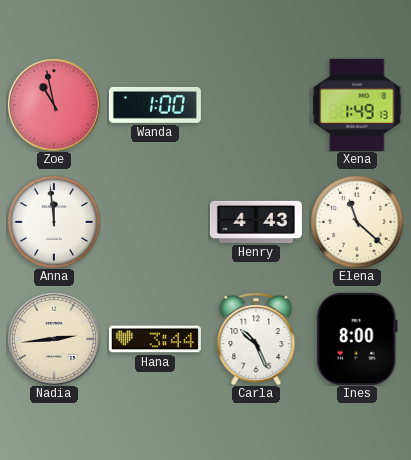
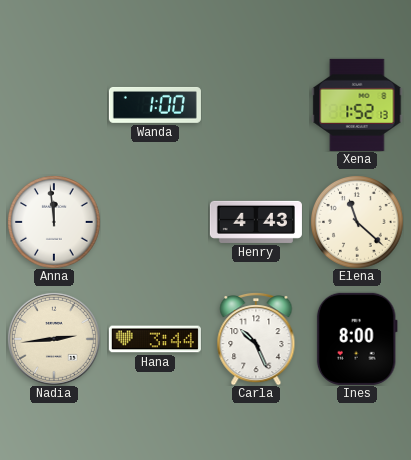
Zoe: 10:58 -> none (54, 105)
Xena: 1:49 -> 1:52 (357, 105)
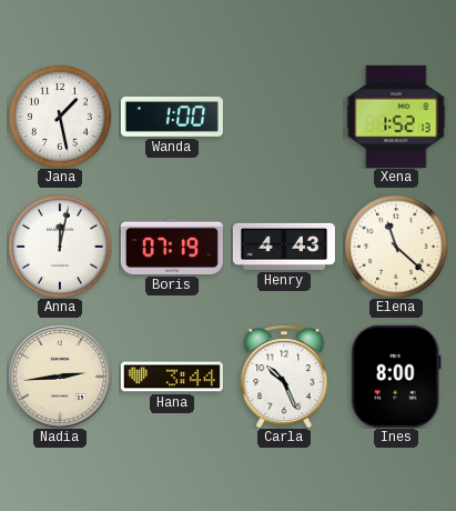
Jana: none -> 1:28 (60, 117)
Anna: 11:59 -> 12:02 (60, 247)
Boris: none -> 07:19 (172, 247)
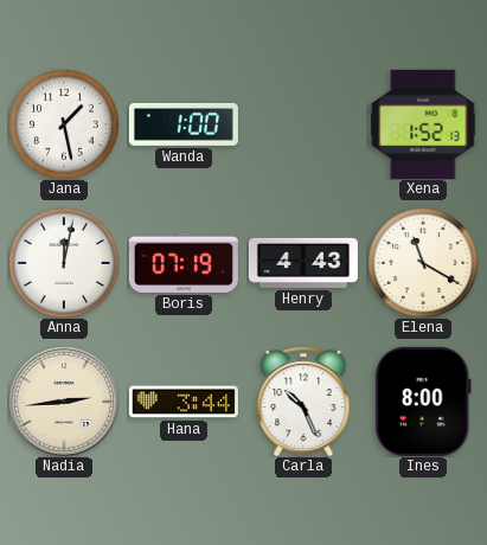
Elena: 11:22 -> 11:20 (423, 263)
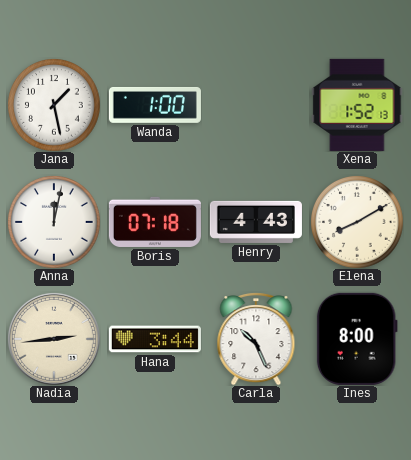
Boris: 07:19 -> 07:18 (155, 222)
Elena: 11:20 -> 8:10 (357, 222)
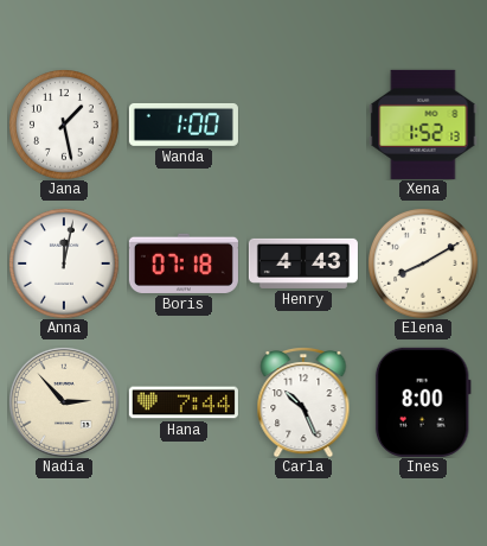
Nadia: 2:44 -> 2:53 (64, 402)
Hana: 3:44 -> 7:44 (184, 402)
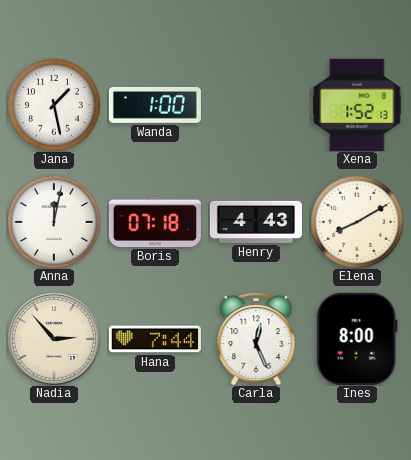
Carla: 10:26 -> 12:26 (256, 339)
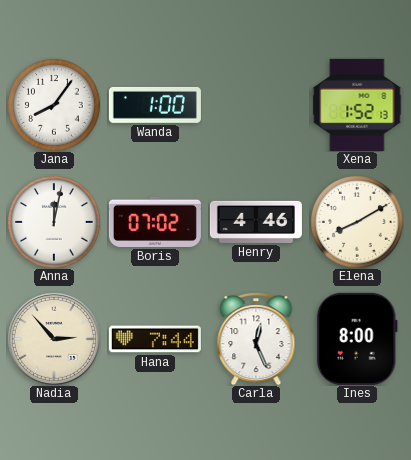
Jana: 1:28 -> 8:06 (54, 105)
Boris: 07:18 -> 07:02 (155, 222)
Henry: 4:43 -> 4:46 (256, 222)
